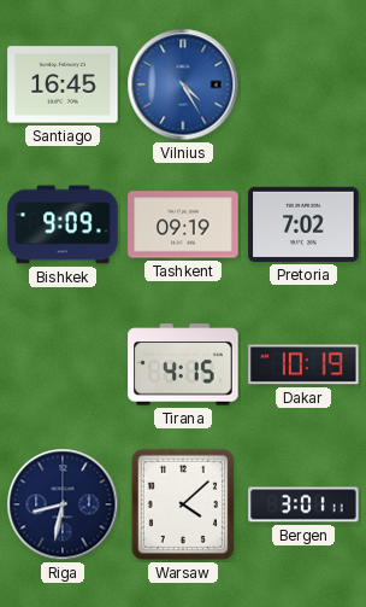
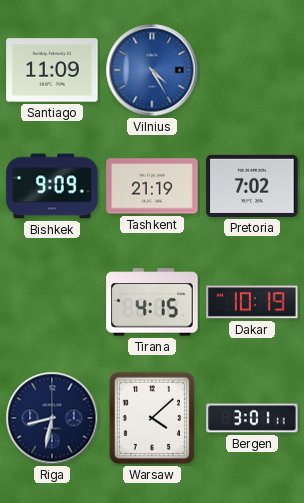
Santiago: 16:45 -> 11:09 (52, 70)
Tashkent: 09:19 -> 21:19 (152, 186)
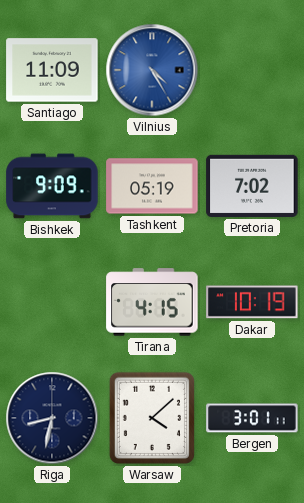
Tashkent: 21:19 -> 05:19 (152, 186)
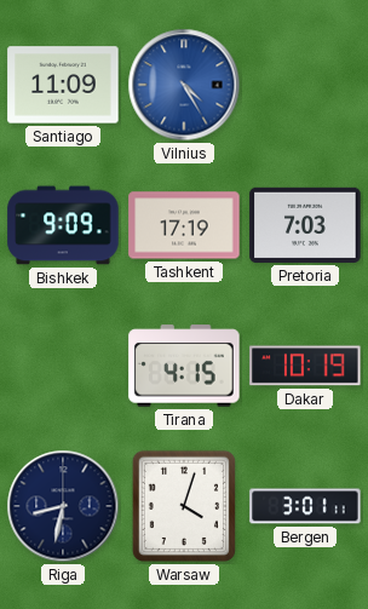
Tashkent: 05:19 -> 17:19 (184, 225)
Pretoria: 7:02 -> 7:03 (305, 225)
Warsaw: 4:08 -> 4:03 (184, 506)
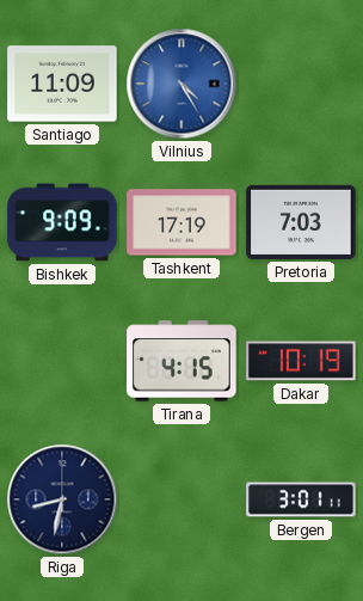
Warsaw: 4:03 -> none (184, 506)
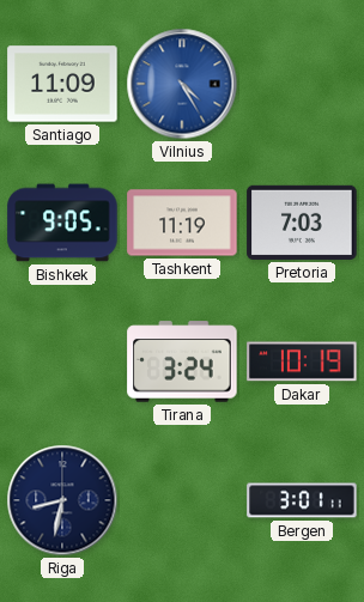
Bishkek: 9:09 -> 9:05 (62, 223)
Tashkent: 17:19 -> 11:19 (182, 223)
Tirana: 4:15 -> 3:24 (182, 361)
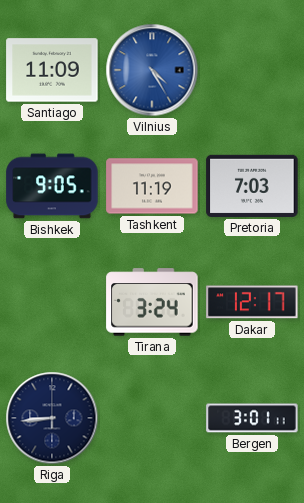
Dakar: 10:19 -> 12:17 (252, 302)
Riga: 8:32 -> 8:44 (52, 418)
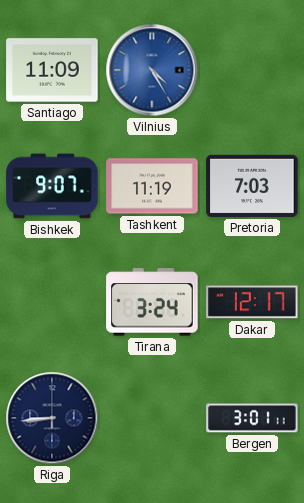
Bishkek: 9:05 -> 9:07 (52, 186)
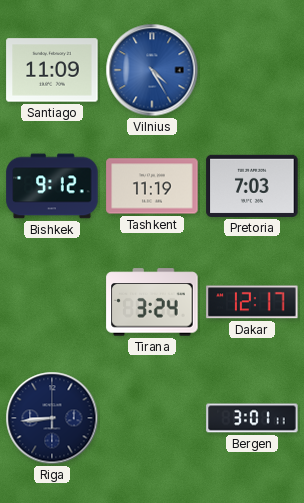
Bishkek: 9:07 -> 9:12 (52, 186)
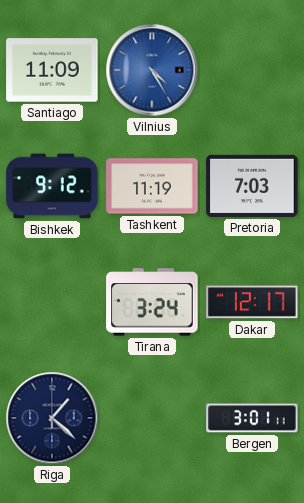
Riga: 8:44 -> 1:22 (52, 418)
